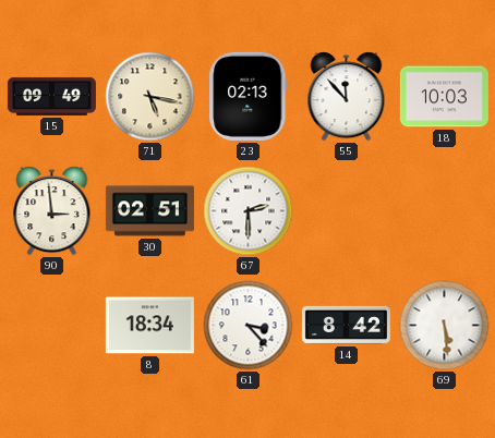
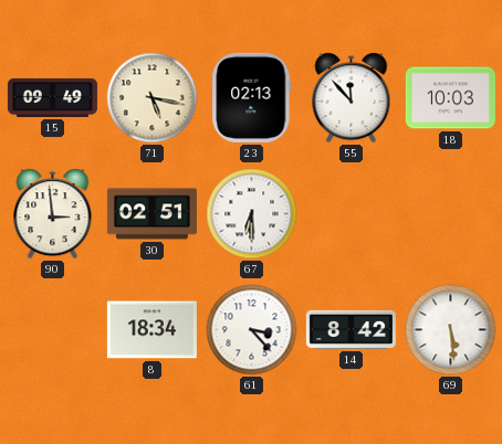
67: 2:30 -> 6:30 (252, 214)
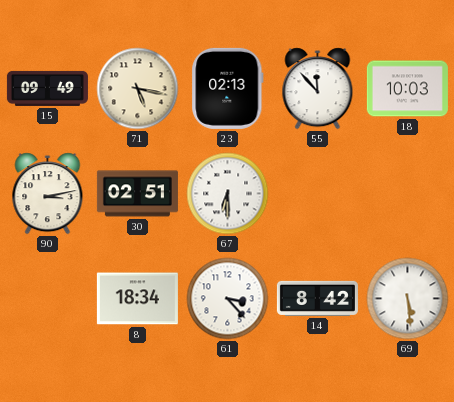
90: 2:59 -> 3:13 (48, 194)
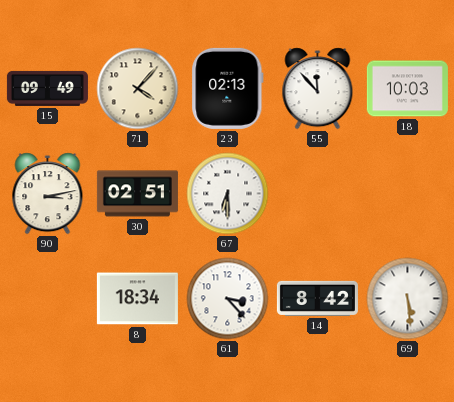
71: 5:17 -> 4:07 (138, 89)
